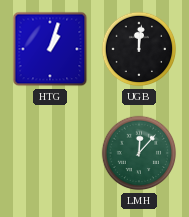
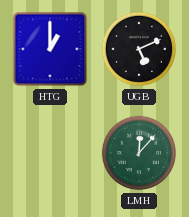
HTG: 1:03 -> 1:00 (50, 49)
UGB: 12:01 -> 5:11 (139, 49)
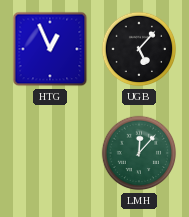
HTG: 1:00 -> 12:56 (50, 49)
UGB: 5:11 -> 5:07 (139, 49)
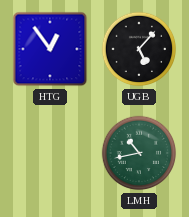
HTG: 12:56 -> 12:54 (50, 49)
LMH: 12:07 -> 10:43 (139, 153)
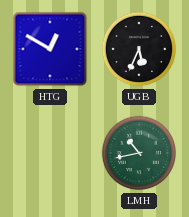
HTG: 12:54 -> 12:50 (50, 49)
UGB: 5:07 -> 5:34 (139, 49)
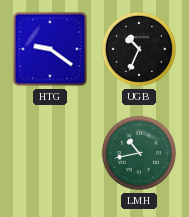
HTG: 12:50 -> 9:21 (50, 49)
UGB: 5:34 -> 10:34 (139, 49)
